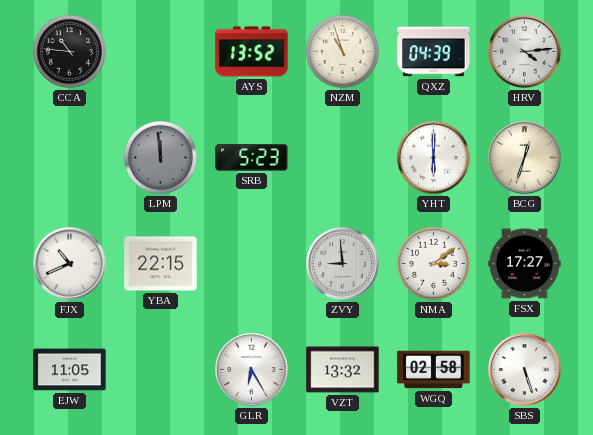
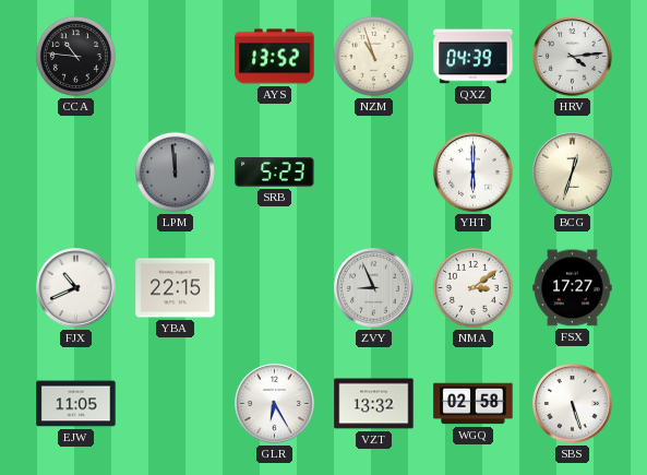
ZVY: 8:59 -> 8:56 (374, 288)
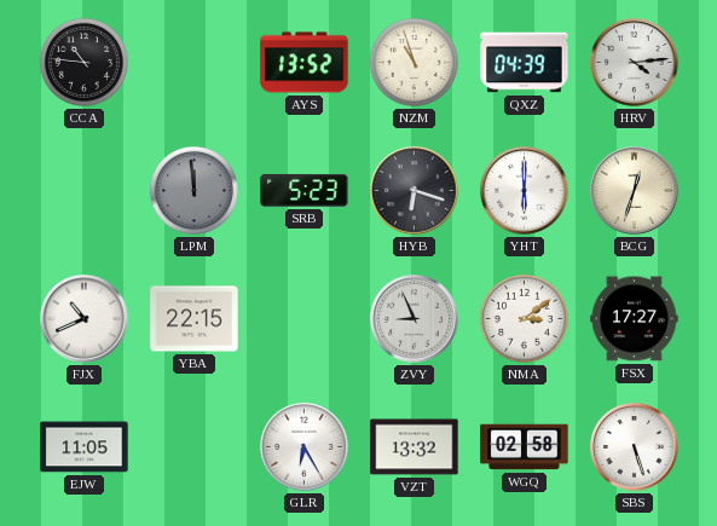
HYB: none -> 6:18 (415, 191)
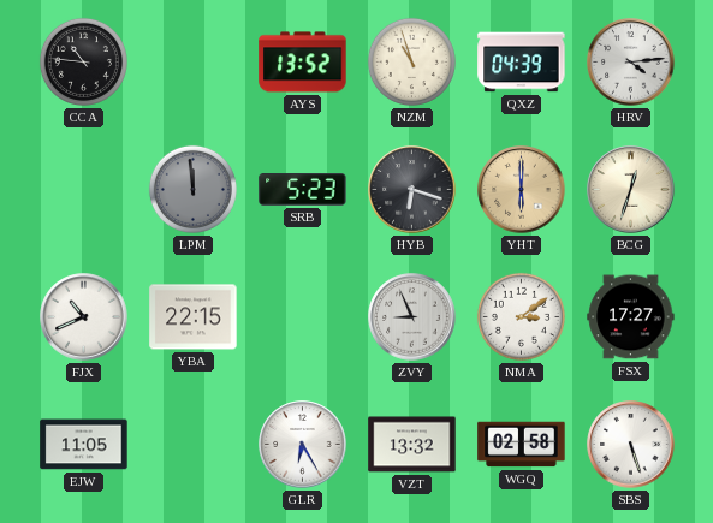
YHT dial: white -> champagne (522, 190)
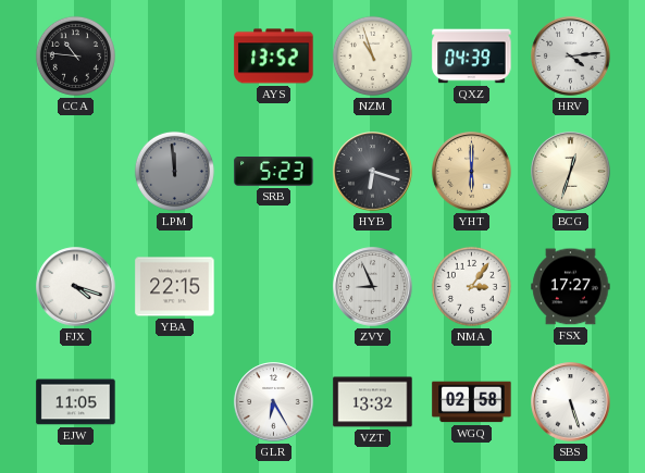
FJX: 10:41 -> 4:18 (76, 287)
NMA: 3:09 -> 3:06 (471, 286)
